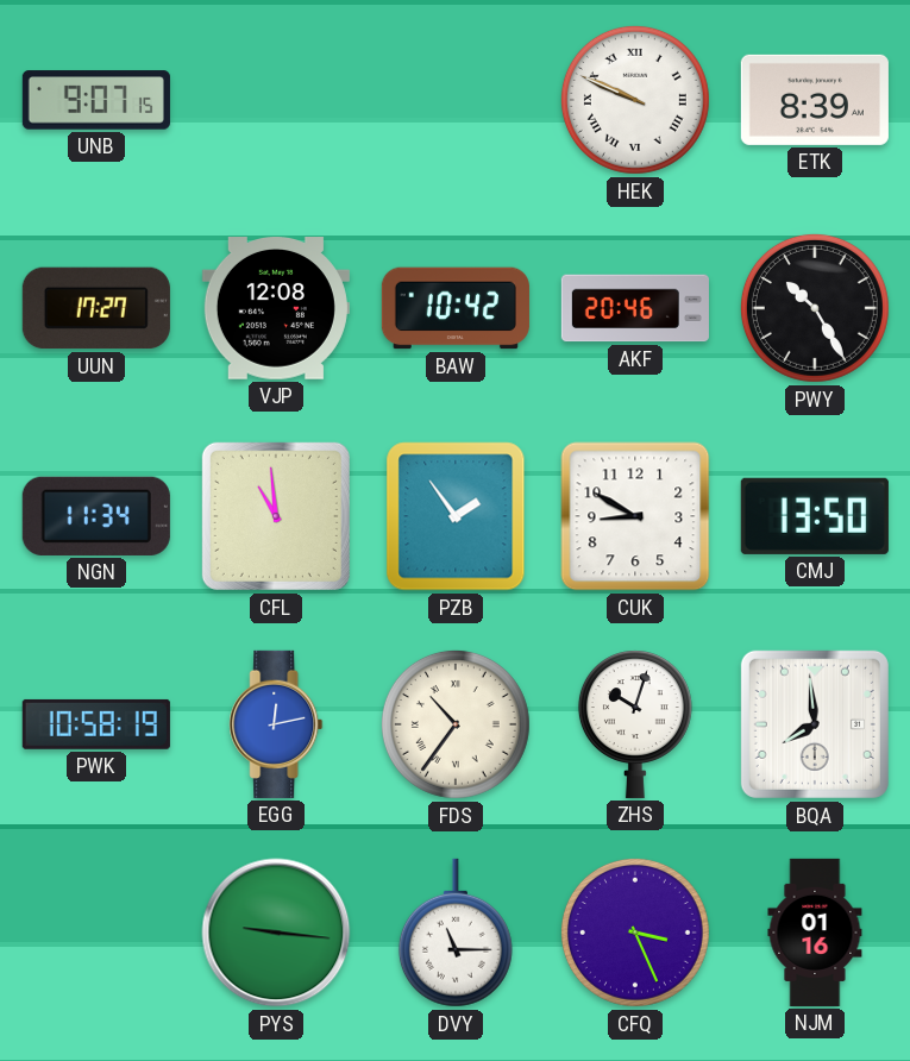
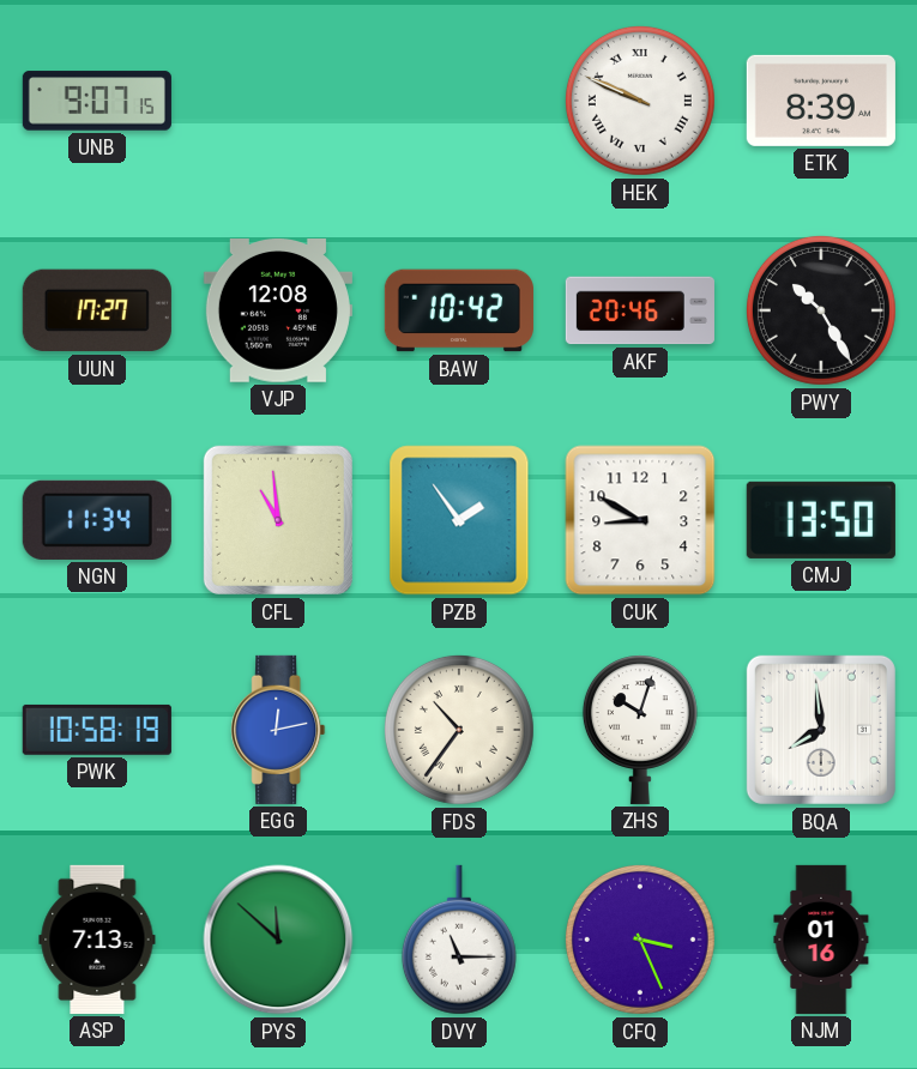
ASP: none -> 7:13 (97, 940)
PYS: 9:16 -> 11:52 (278, 940)
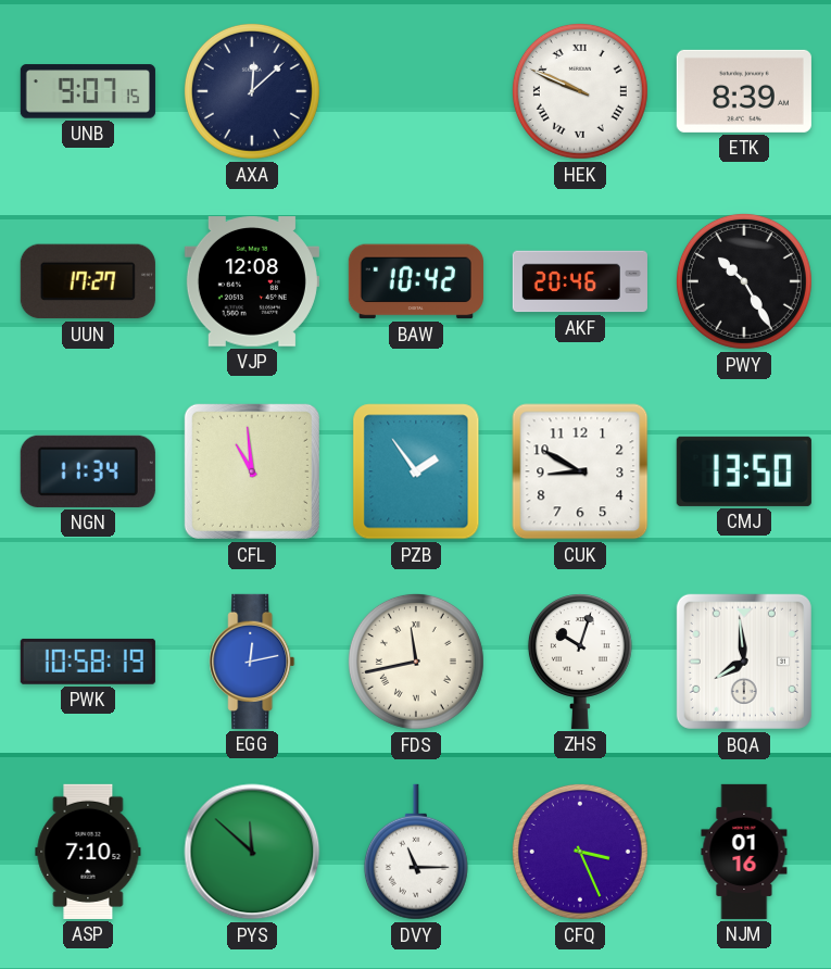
AXA: none -> 12:08 (252, 91)
FDS: 10:36 -> 11:43 (416, 662)
ASP: 7:13 -> 7:10 (88, 852)
